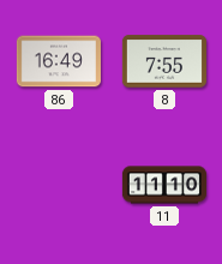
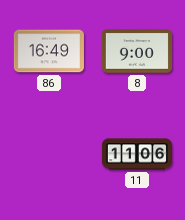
8: 7:55 -> 9:00 (137, 51)
11: 11:10 -> 11:06 (137, 154)
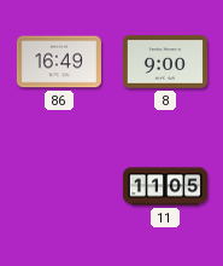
11: 11:06 -> 11:05 (165, 186)
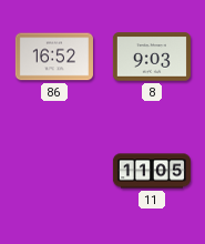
86: 16:49 -> 16:52 (54, 57)
8: 9:00 -> 9:03 (152, 57)
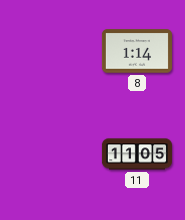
86: 16:52 -> none (54, 57)
8: 9:03 -> 1:14 (137, 51)
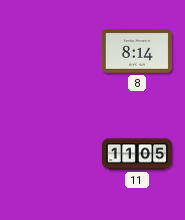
8: 1:14 -> 8:14 (137, 51)
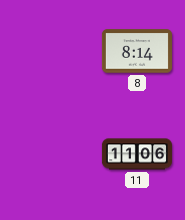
11: 11:05 -> 11:06 (137, 154)
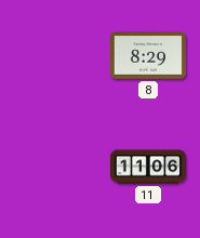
8: 8:14 -> 8:29 (148, 55)
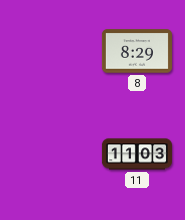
11: 11:06 -> 11:03 (137, 154)
